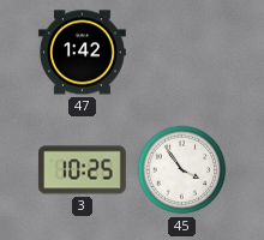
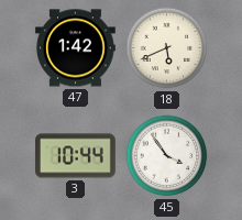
18: none -> 5:41 (167, 48)
3: 10:25 -> 10:44 (76, 156)
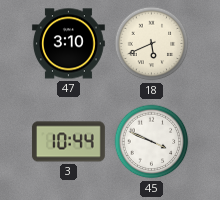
47: 1:42 -> 3:10 (69, 44)
45: 3:54 -> 3:49 (152, 142)
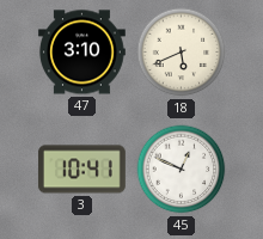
3: 10:44 -> 10:41 (82, 170)
45: 3:49 -> 12:49 (182, 170)
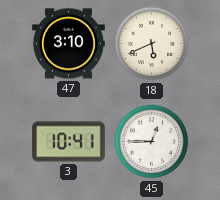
45: 12:49 -> 12:45 (152, 142)
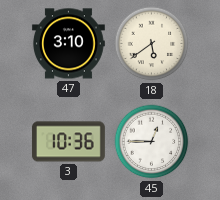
18: 5:41 -> 5:39 (152, 44)
3: 10:41 -> 10:36 (69, 142)
